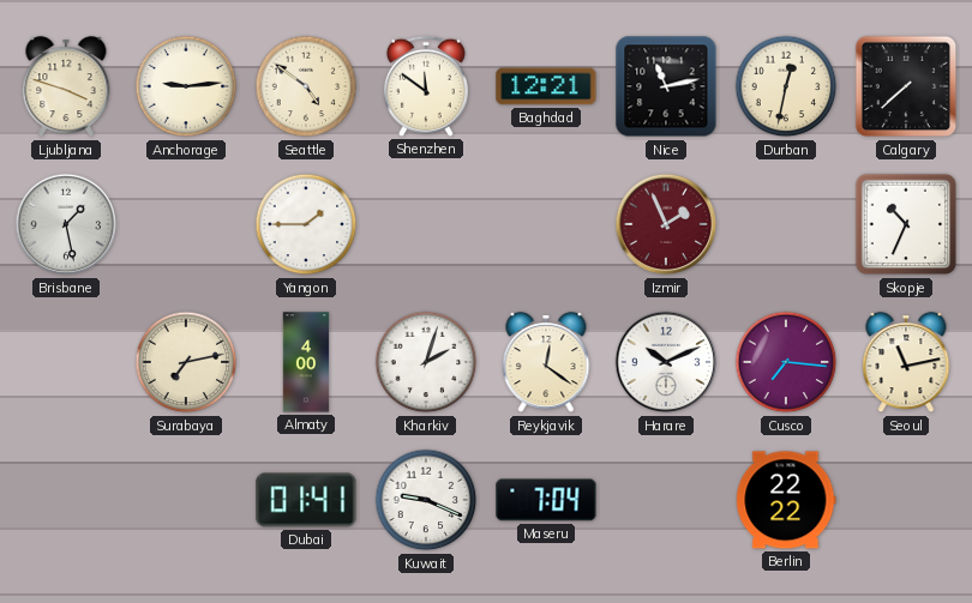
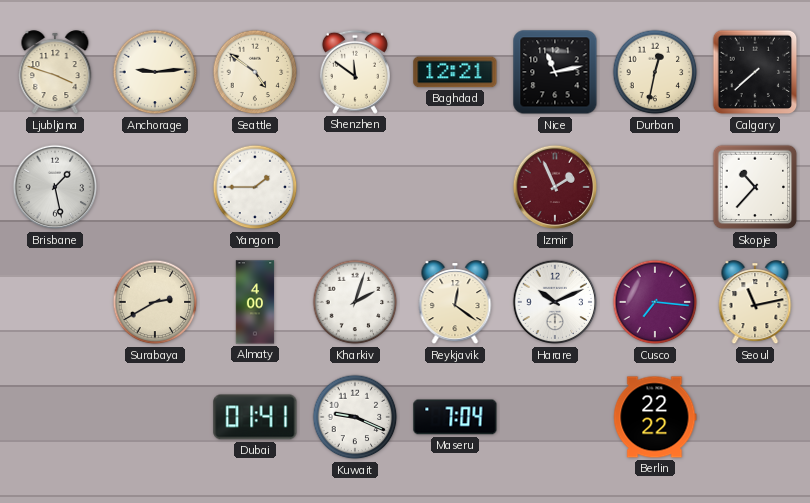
Skopje: 10:34 -> 10:37 (755, 187)
Surabaya: 7:13 -> 2:40 (155, 302)
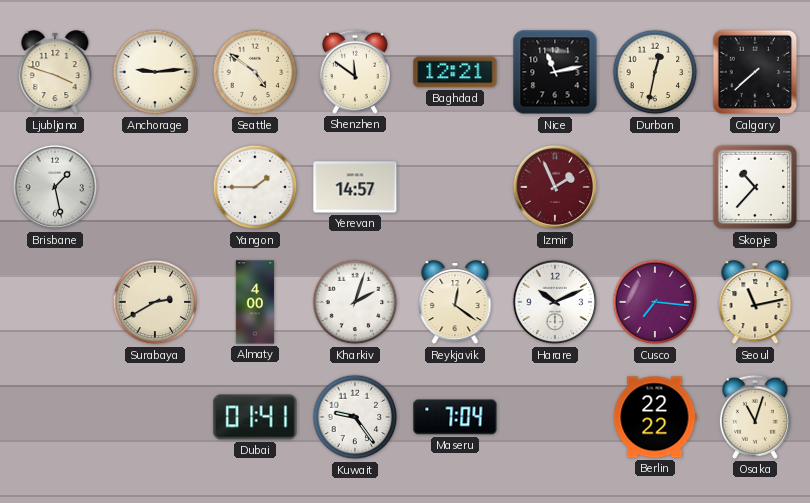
Yerevan: none -> 14:57 (355, 187)
Kuwait: 9:19 -> 9:24 (355, 417)
Osaka: none -> 11:03 (755, 417)
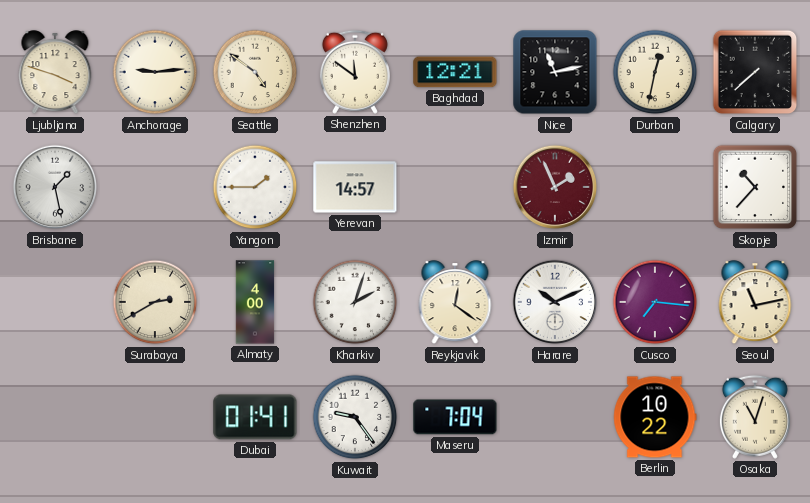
Berlin: 22:22 -> 10:22 (655, 417)
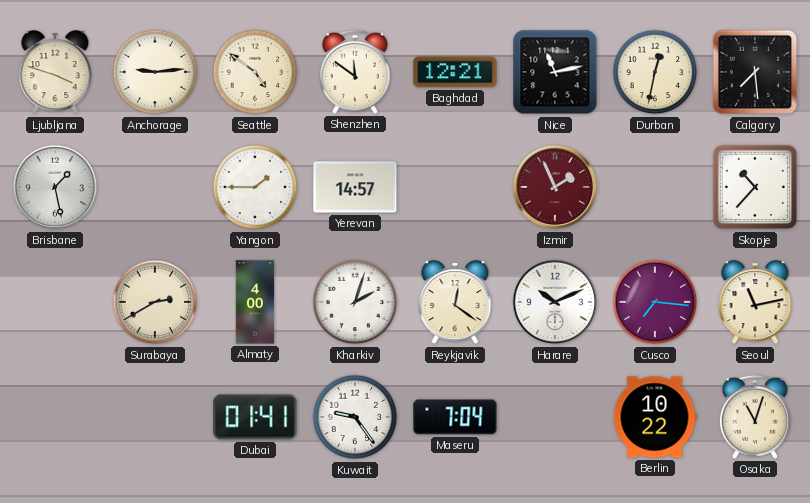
Calgary: 7:38 -> 7:29 (755, 72)
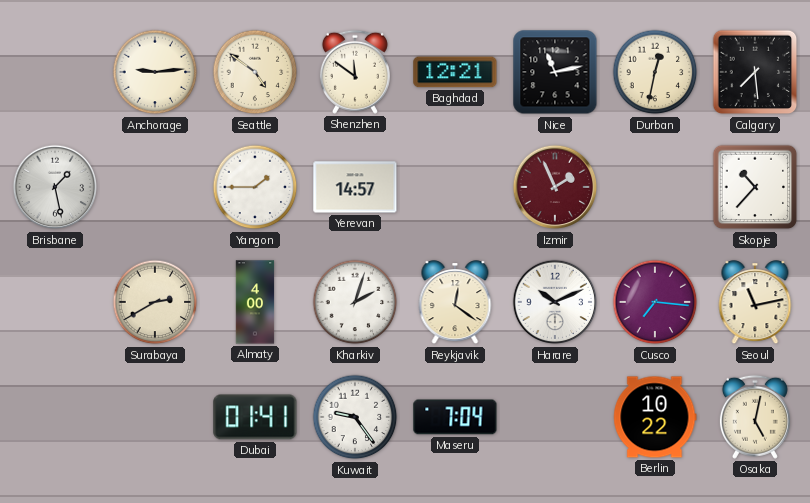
Ljubljana: 3:48 -> none (55, 73)
Osaka: 11:03 -> 5:02 (755, 417)
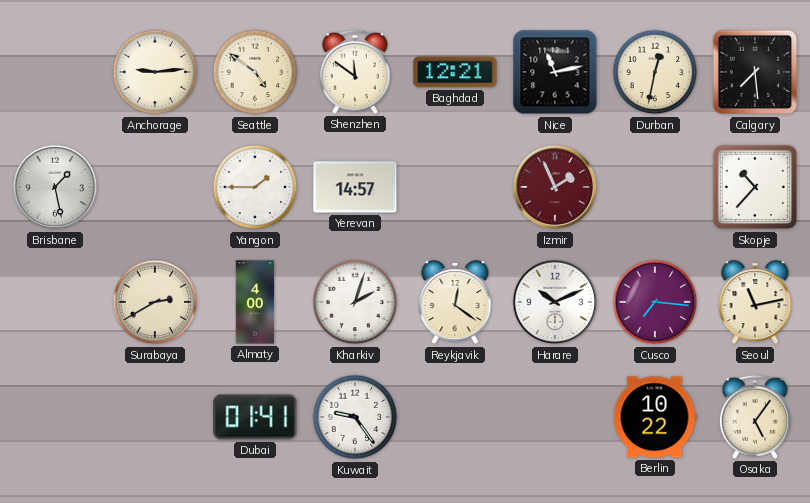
Maseru: 7:04 -> none (455, 417)
Osaka: 5:02 -> 5:06 (755, 417)
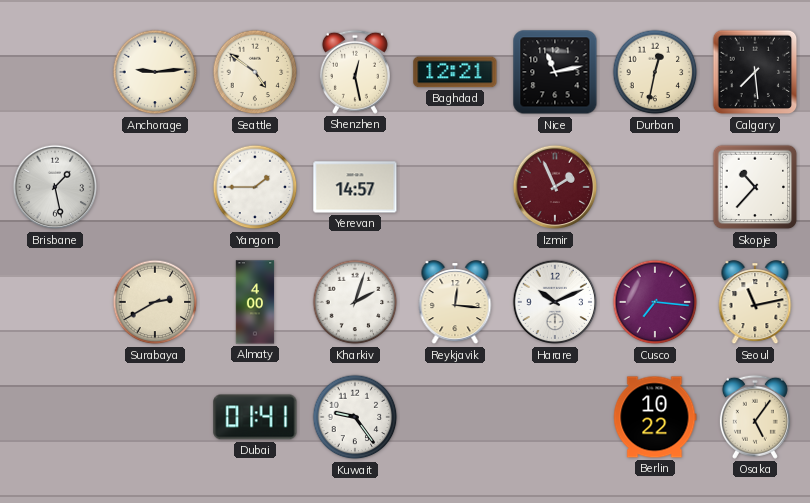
Shenzhen: 11:51 -> 12:28 (355, 72)
Reykjavik: 12:21 -> 12:16 (455, 303)
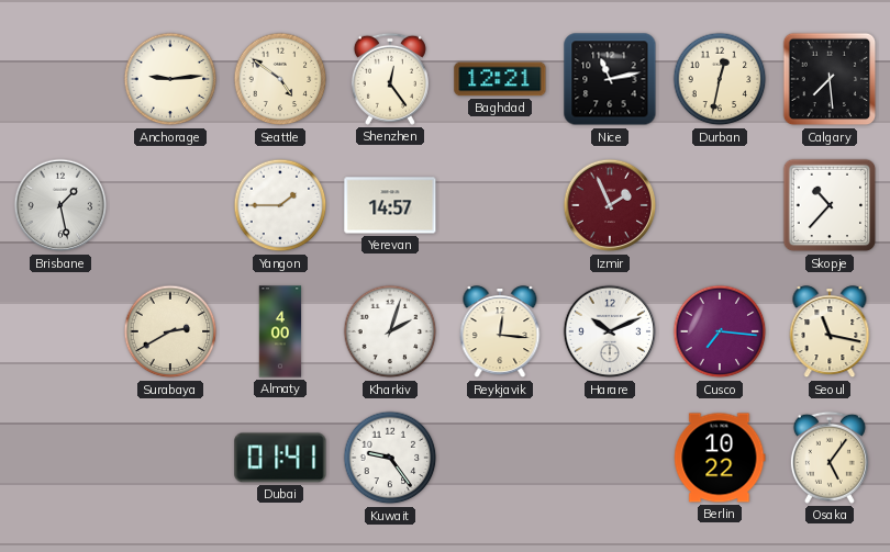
Shenzhen: 12:28 -> 12:24 (390, 79)
Seoul: 11:13 -> 11:17 (830, 333)
